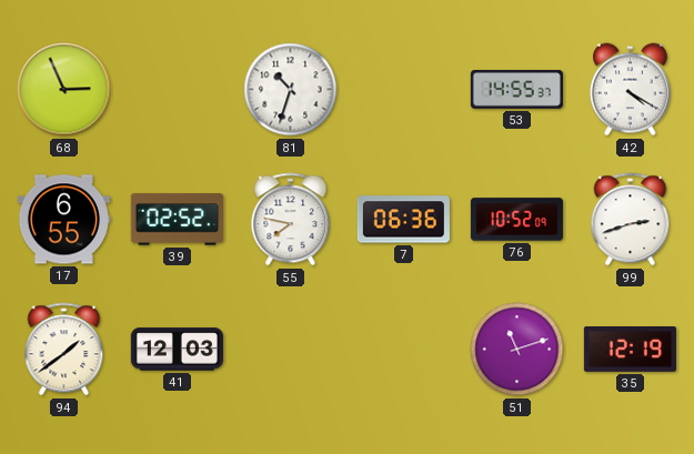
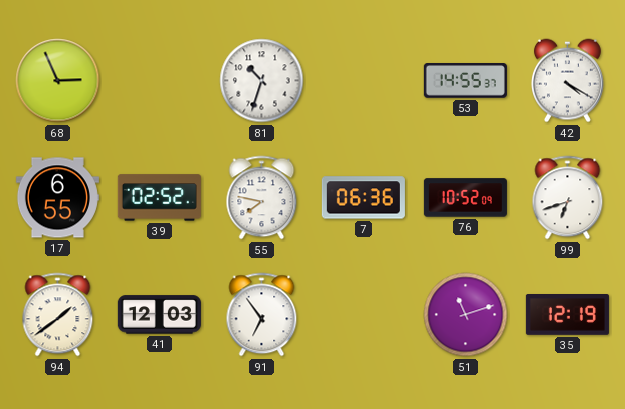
99: 2:42 -> 6:42 (568, 198)
91: none -> 6:54 (262, 315)
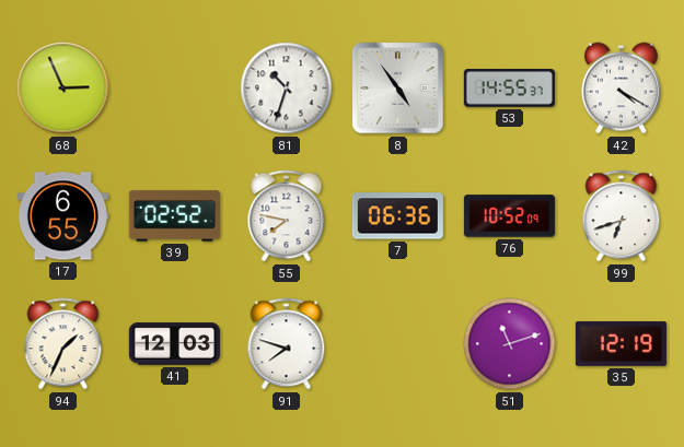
8: none -> 4:54 (398, 89)
94: 1:39 -> 1:34 (63, 344)
91: 6:54 -> 7:48 (287, 344)
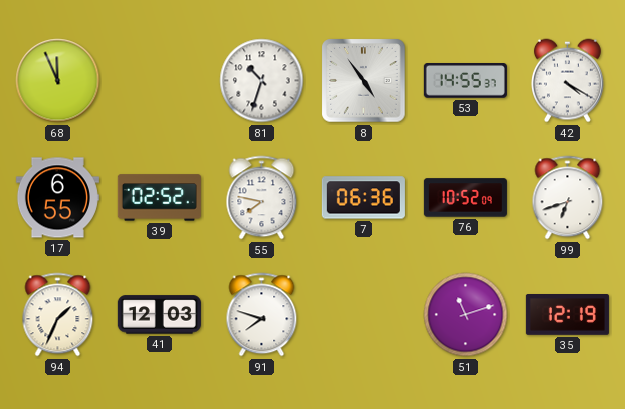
68: 2:56 -> 11:56 (58, 81)
